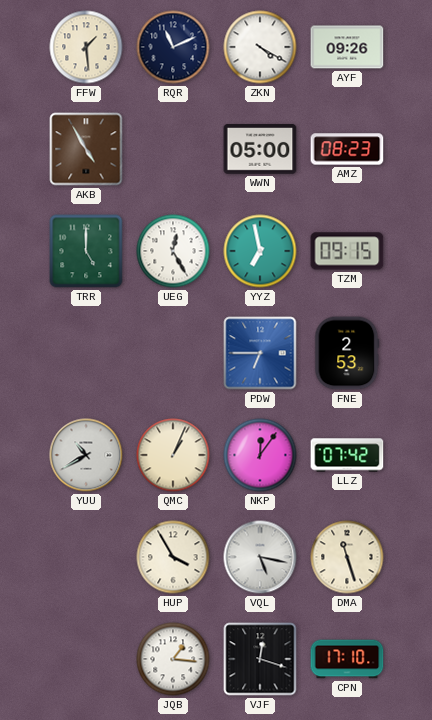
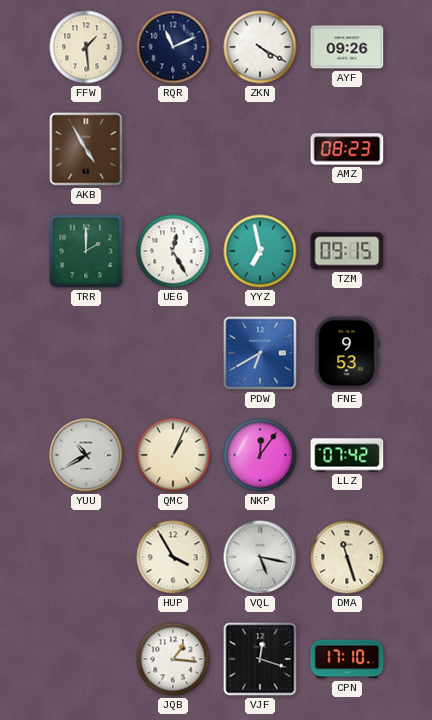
WWN: 05:00 -> none (260, 149)
TRR: 5:00 -> 2:00 (86, 251)
PDW: 6:45 -> 6:40 (260, 353)
FNE: 2:53 -> 9:53 (347, 353)
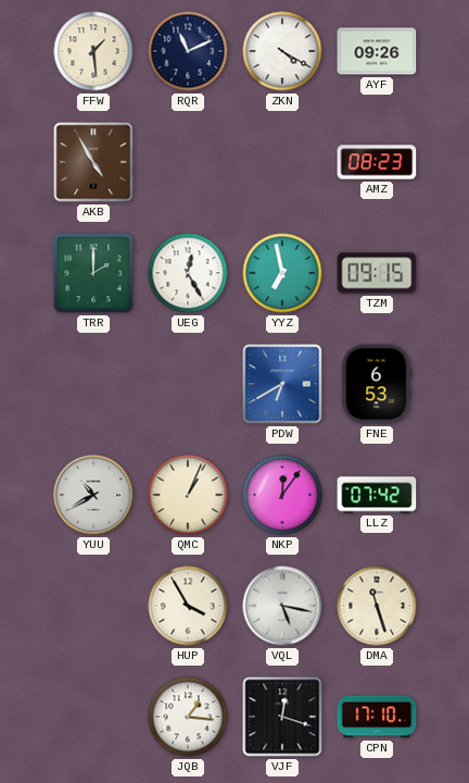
FNE: 9:53 -> 6:53 (377, 384)
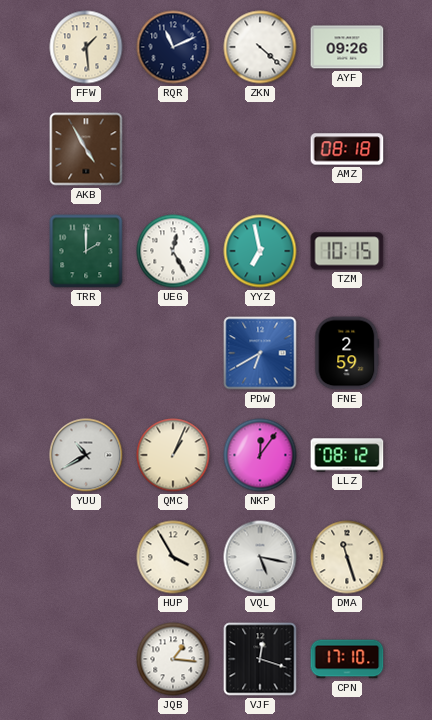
ZKN: 4:20 -> 4:22 (260, 47)
AMZ: 08:23 -> 08:18 (347, 149)
TZM: 09:15 -> 10:15 (347, 251)
FNE: 6:53 -> 2:59 (347, 353)
LLZ: 07:42 -> 08:12 (347, 455)
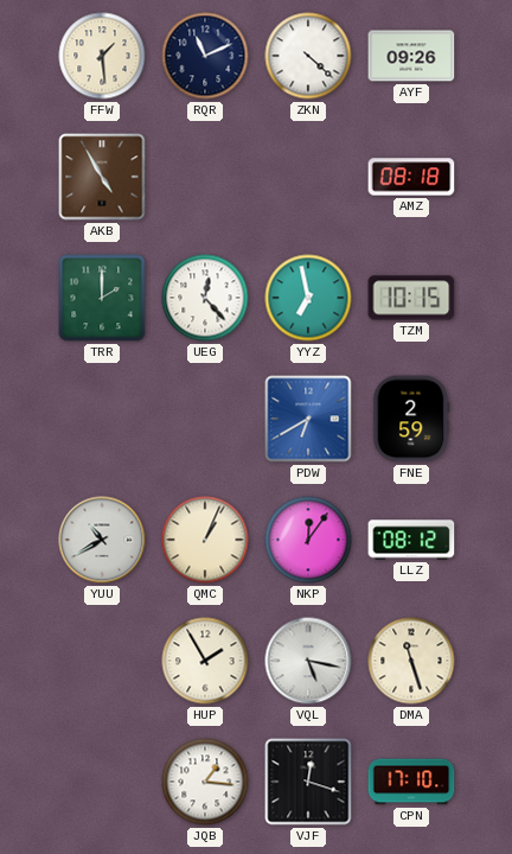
UEG: 12:25 -> 12:23 (205, 298)
HUP: 3:55 -> 1:55 (205, 661)
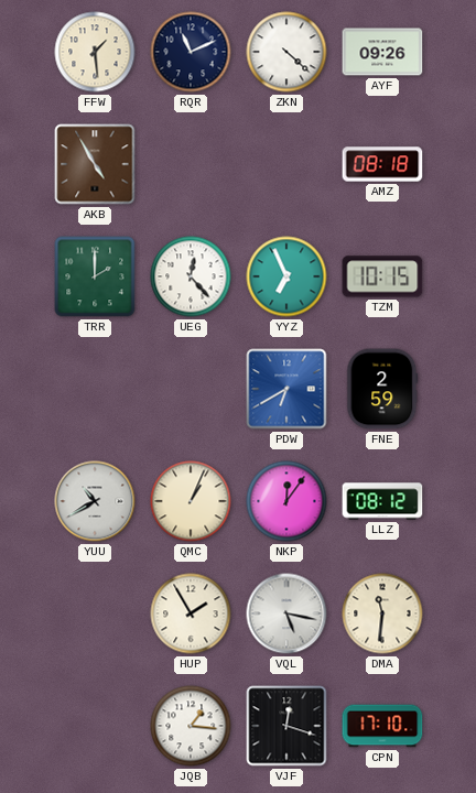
YYZ: 6:58 -> 6:56 (286, 276)
DMA: 11:27 -> 11:31 (382, 613)
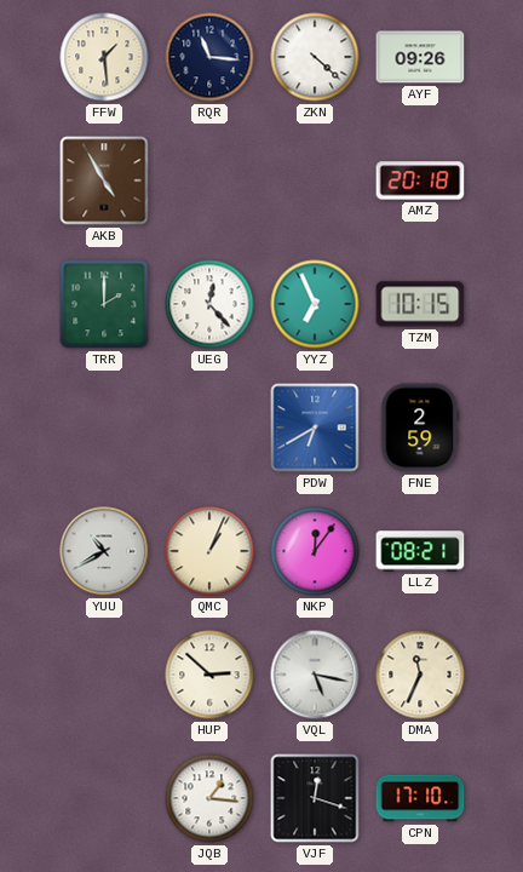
RQR: 11:11 -> 11:16 (209, 57)
AMZ: 08:18 -> 20:18 (420, 180)
LLZ: 08:12 -> 08:21 (420, 551)
HUP: 1:55 -> 2:52 (209, 675)
DMA: 11:31 -> 11:34 (420, 675)
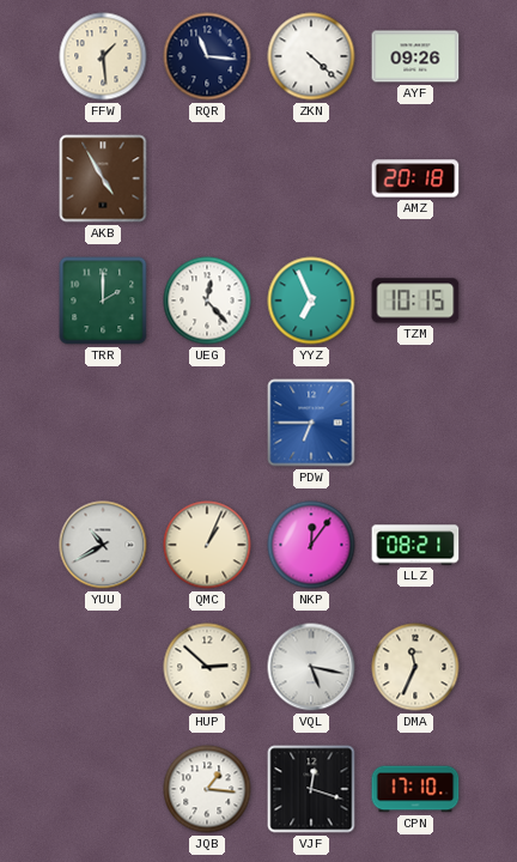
PDW: 6:40 -> 6:45 (311, 423)
FNE: 2:59 -> none (420, 428)
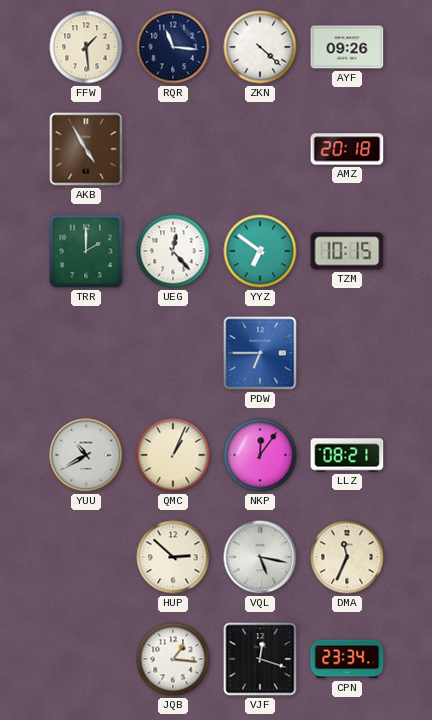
YYZ: 6:56 -> 6:51 (260, 251)
CPN: 17:10 -> 23:34 (347, 659)
